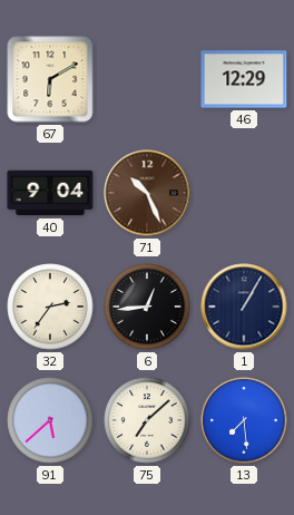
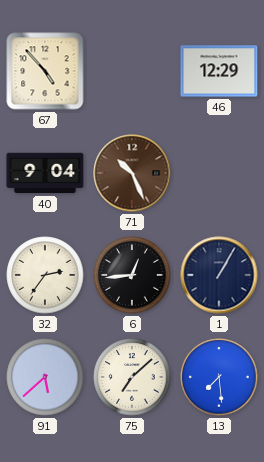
67: 6:10 -> 4:53 (45, 71)
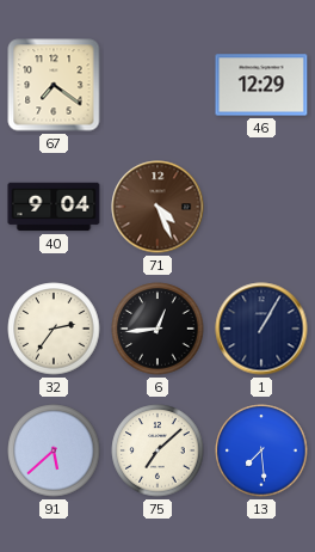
67: 4:53 -> 7:21 (54, 85)
71: 10:26 -> 4:26 (157, 207)
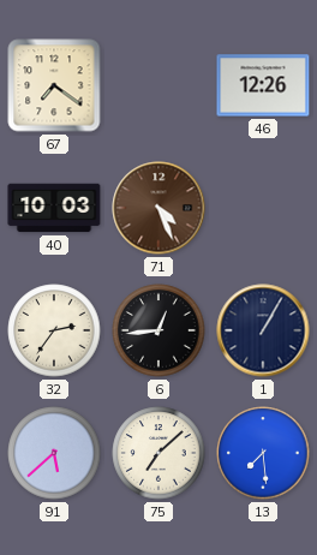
46: 12:29 -> 12:26 (263, 85)
40: 9:04 -> 10:03 (54, 208)
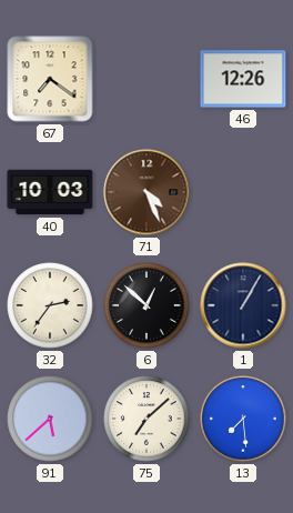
6: 12:44 -> 12:52 (146, 305)
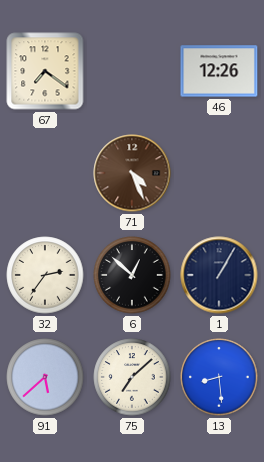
40: 10:03 -> none (50, 192)
13: 7:29 -> 8:29 (219, 377)
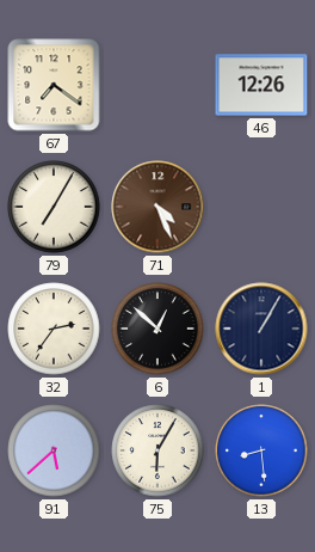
79: none -> 7:05 (54, 207)
75: 7:08 -> 6:05 (157, 450)
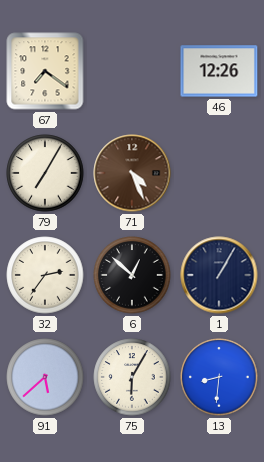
13: 8:29 -> 8:31 (219, 377)
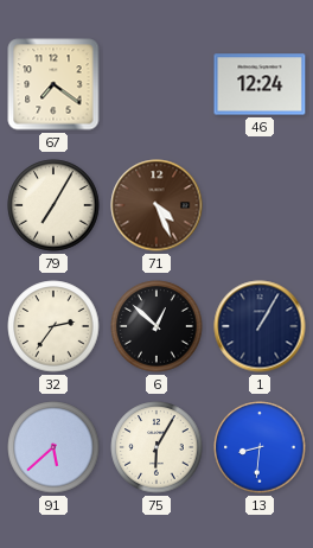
46: 12:26 -> 12:24 (260, 84)
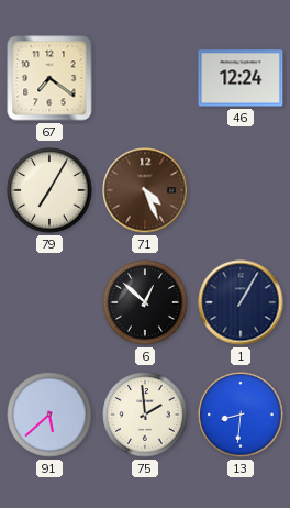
32: 2:36 -> none (53, 326)
75: 6:05 -> 1:59 (145, 415)
